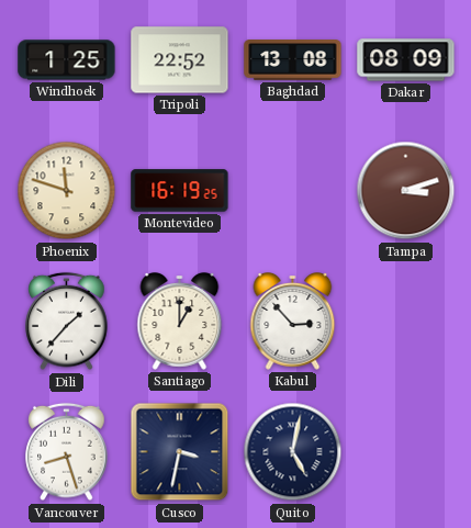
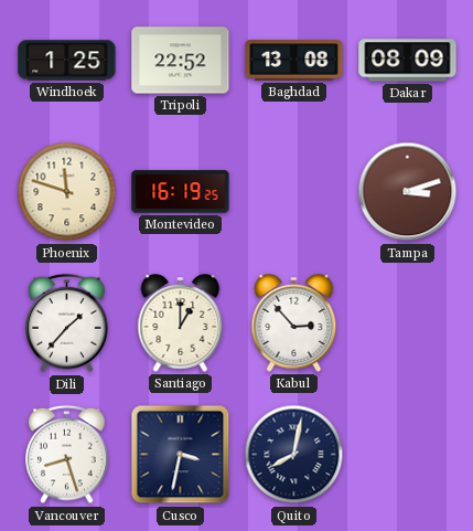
Quito: 5:02 -> 8:02 (294, 455)
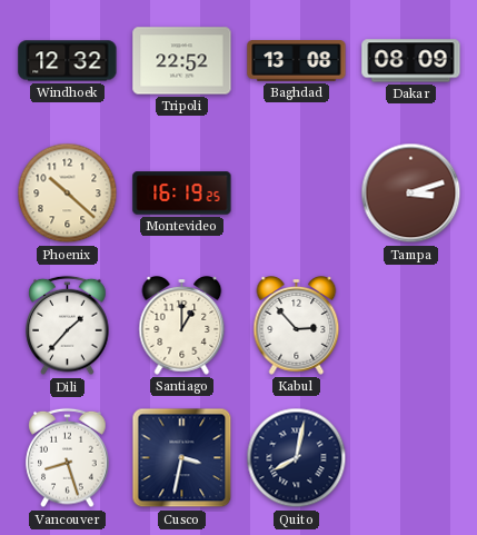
Windhoek: 1:25 -> 12:32 (68, 61)
Phoenix: 11:48 -> 10:22 (68, 194)
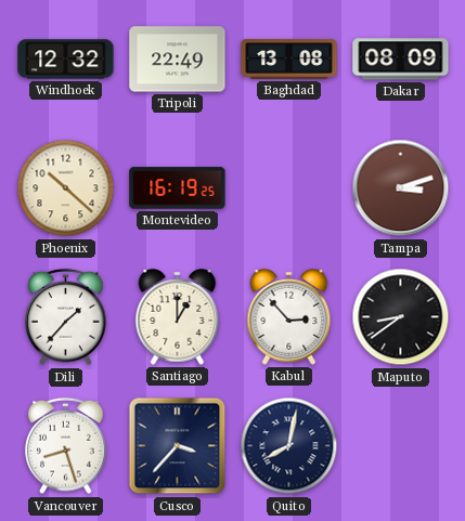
Tripoli: 22:52 -> 22:49 (178, 60)
Maputo: none -> 8:39 (401, 317)
Cusco: 3:32 -> 3:37 (178, 446)
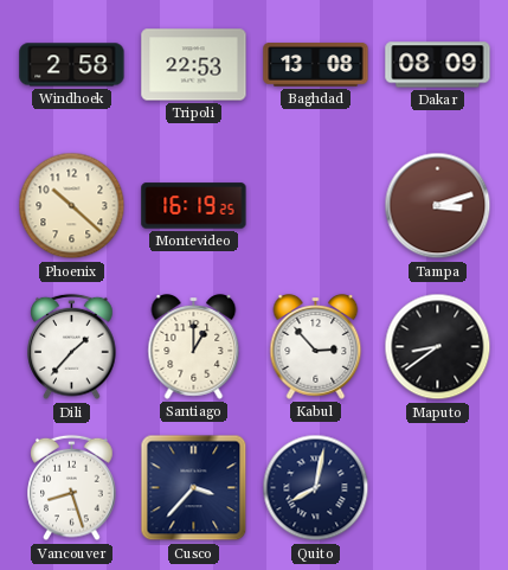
Windhoek: 12:32 -> 2:58 (72, 65)
Tripoli: 22:49 -> 22:53 (194, 65)
